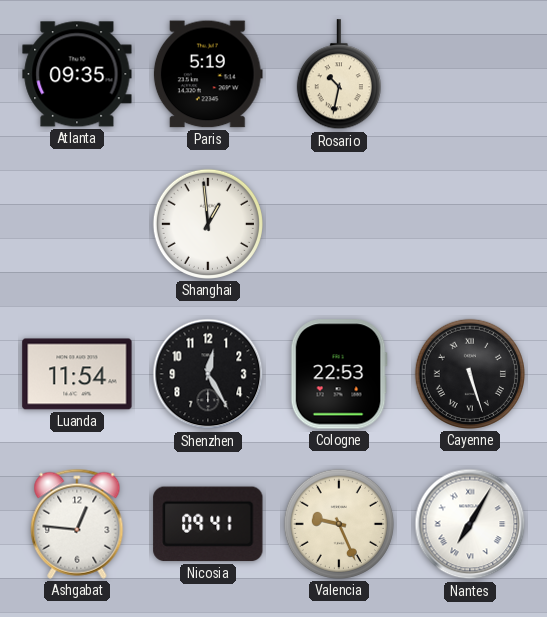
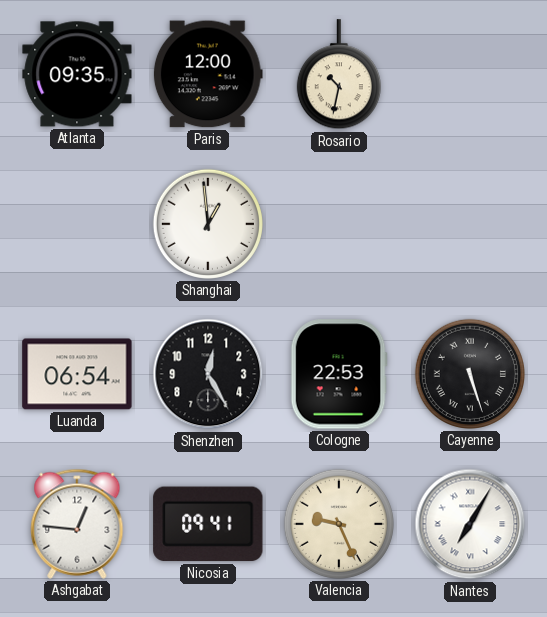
Paris: 5:19 -> 12:00 (208, 74)
Luanda: 11:54 -> 06:54 (77, 374)
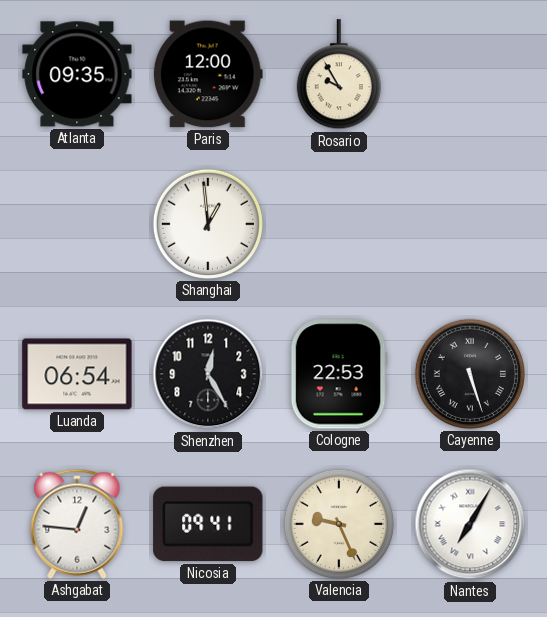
Rosario: 10:32 -> 9:55 (339, 75)
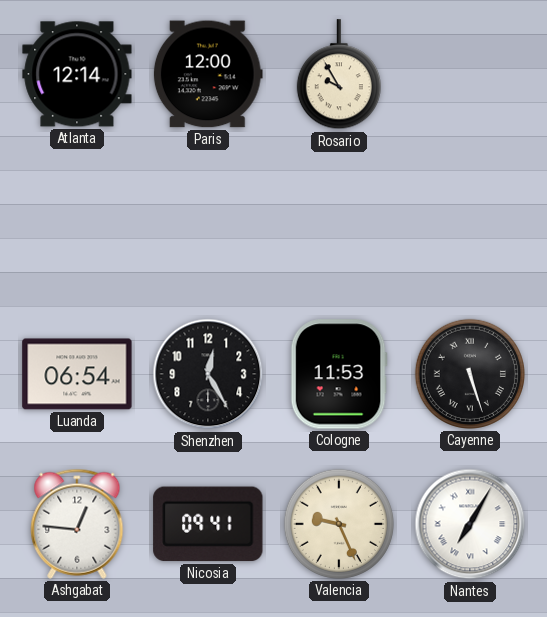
Atlanta: 09:35 -> 12:14 (77, 74)
Shanghai: 12:59 -> none (208, 224)
Cologne: 22:53 -> 11:53 (339, 374)
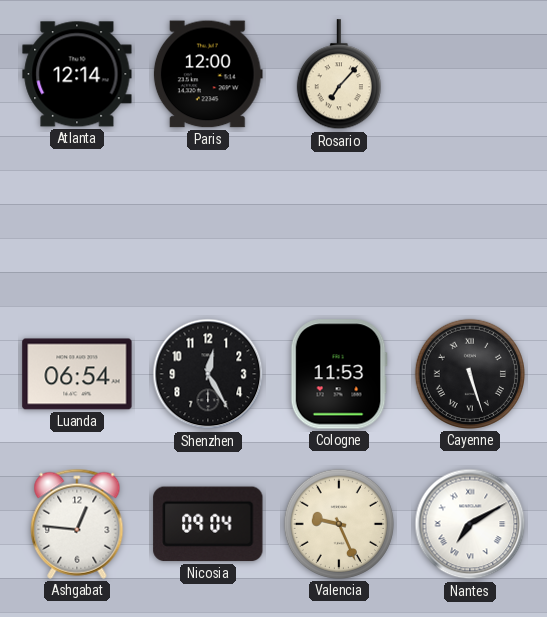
Rosario: 9:55 -> 7:07 (339, 75)
Nicosia: 09:41 -> 09:04 (208, 524)
Nantes: 7:05 -> 7:10 (470, 524)
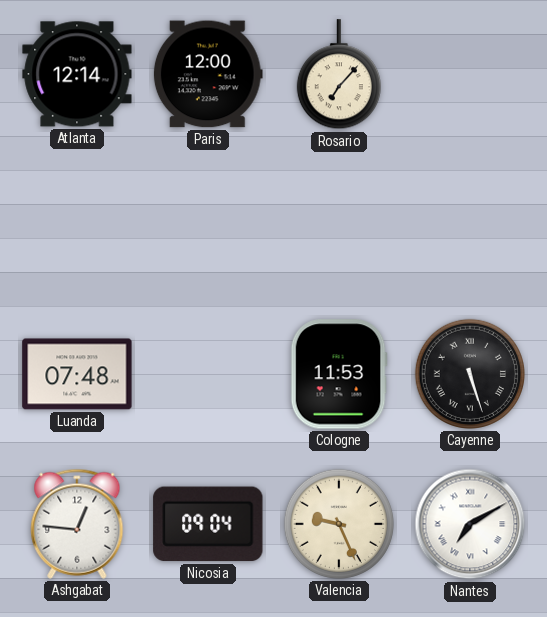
Luanda: 06:54 -> 07:48 (77, 374)
Shenzhen: 12:25 -> none (208, 374)
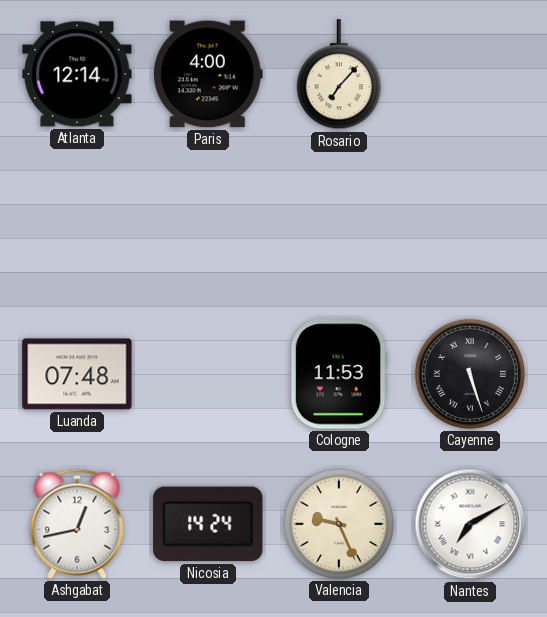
Paris: 12:00 -> 4:00 (208, 74)
Ashgabat: 12:46 -> 12:43 (77, 524)
Nicosia: 09:04 -> 14:24 (208, 524)
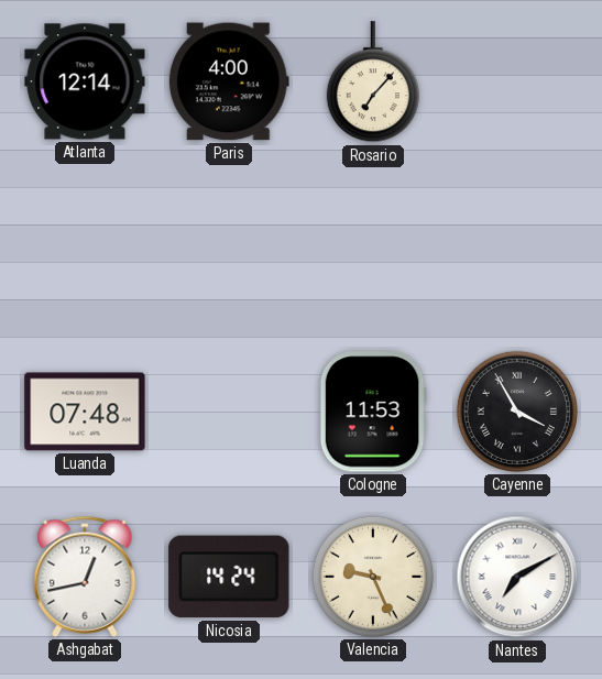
Cayenne: 5:27 -> 3:55 (517, 412)
